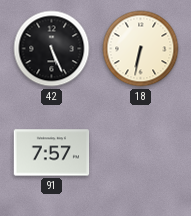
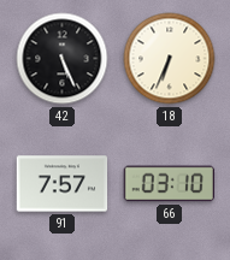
18: 6:32 -> 6:34 (170, 59)
66: none -> 03:10 (169, 184)
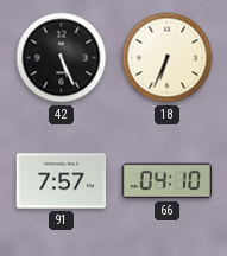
66: 03:10 -> 04:10 (166, 181)
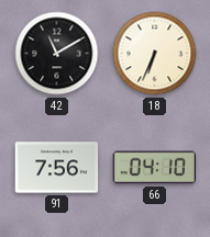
42: 5:26 -> 11:10 (57, 54)
91: 7:57 -> 7:56 (57, 168)
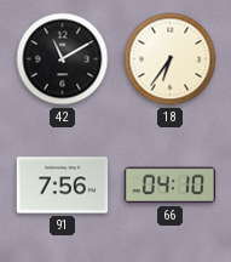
18: 6:34 -> 6:36 (171, 59)
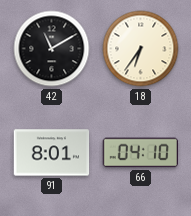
91: 7:56 -> 8:01 (52, 153)
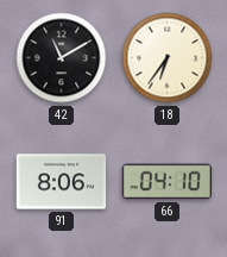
91: 8:01 -> 8:06 (62, 182)
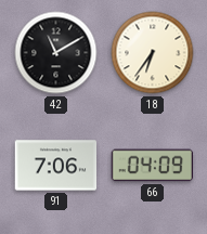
91: 8:06 -> 7:06 (56, 166)
66: 04:10 -> 04:09 (152, 166)
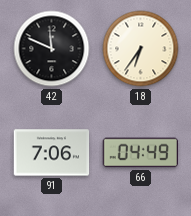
42: 11:10 -> 11:49 (52, 49)
66: 04:09 -> 04:49 (140, 153)
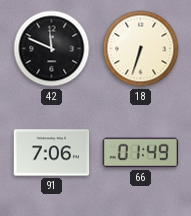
18: 6:36 -> 6:33 (141, 49)
66: 04:49 -> 01:49 (140, 153)
